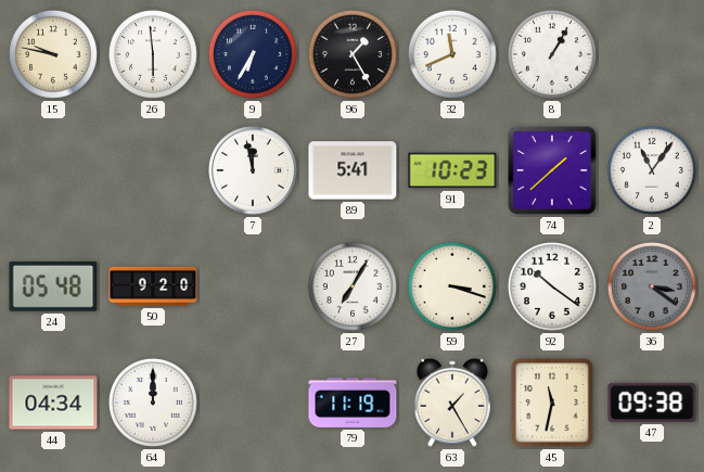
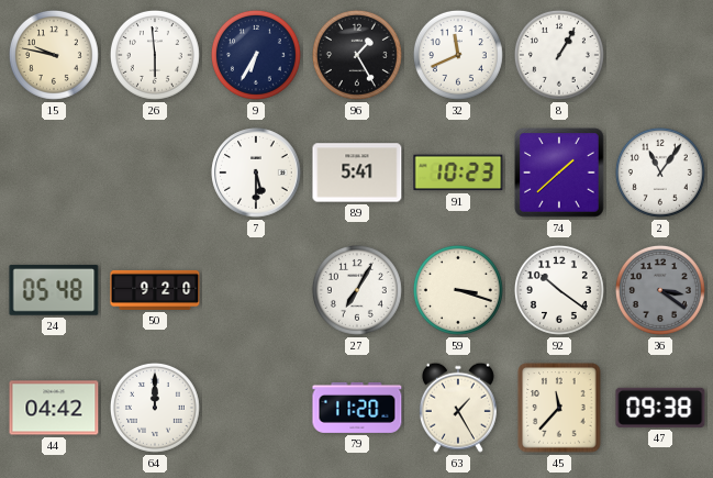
7: 11:58 -> 5:30 (256, 173)
44: 04:34 -> 04:42 (54, 408)
79: 11:19 -> 11:20 (357, 408)
45: 11:32 -> 11:37 (559, 408)
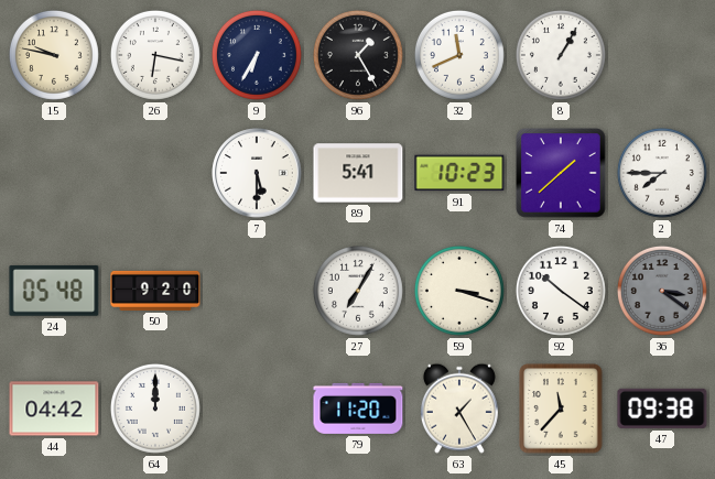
26: 5:59 -> 6:17 (155, 55)
2: 11:06 -> 7:45 (662, 173)
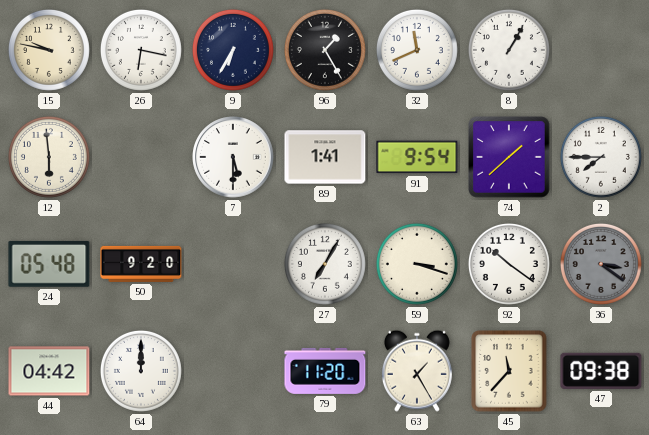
12: none -> 5:59 (49, 157)
89: 5:41 -> 1:41 (325, 157)
91: 10:23 -> 9:54 (417, 157)
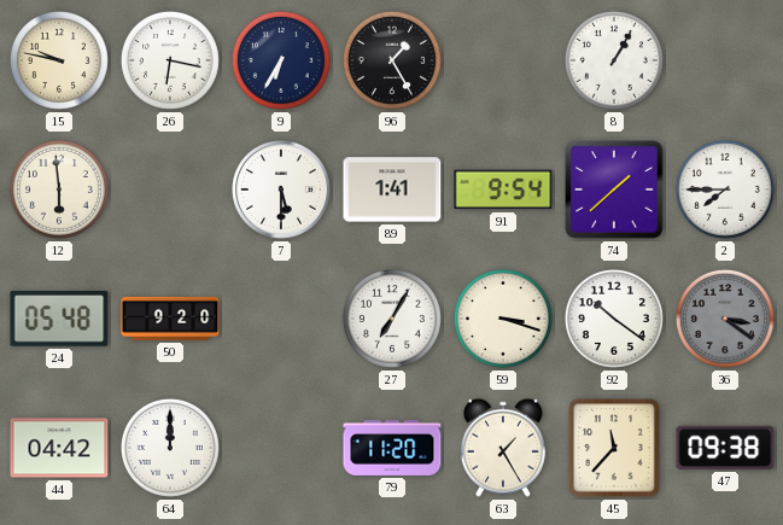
32: 11:41 -> none (417, 50)
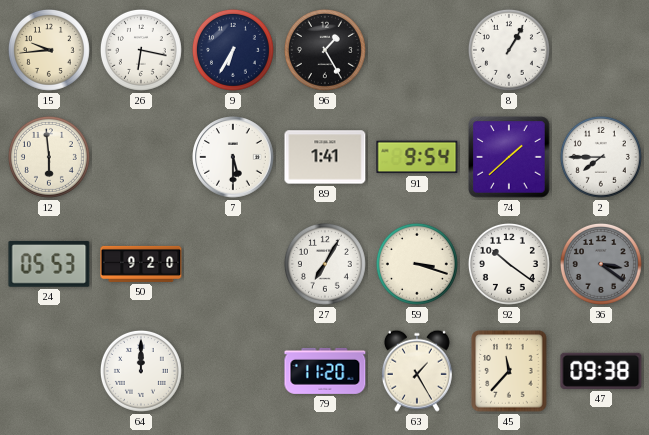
15: 9:47 -> 9:44 (49, 50)
24: 05:48 -> 05:53 (49, 264)
44: 04:42 -> none (59, 448)
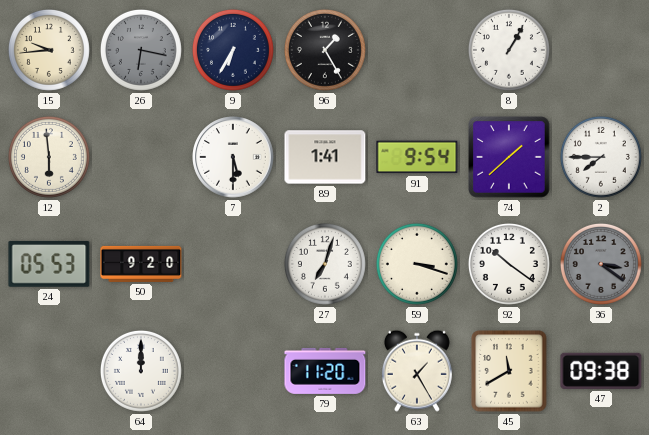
26 dial: white -> grey (141, 50)
27: 7:05 -> 7:03 (325, 264)
45: 11:37 -> 11:40 (509, 371)
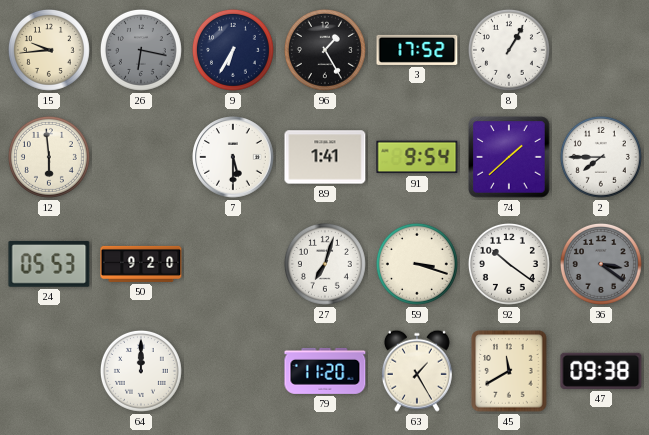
3: none -> 17:52 (417, 50)
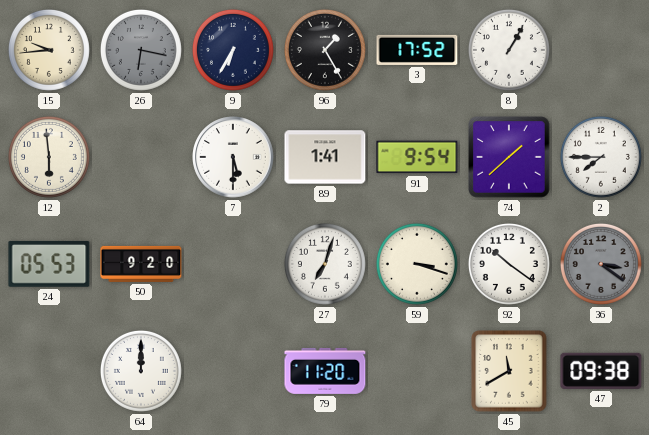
63: 1:25 -> none (417, 371)
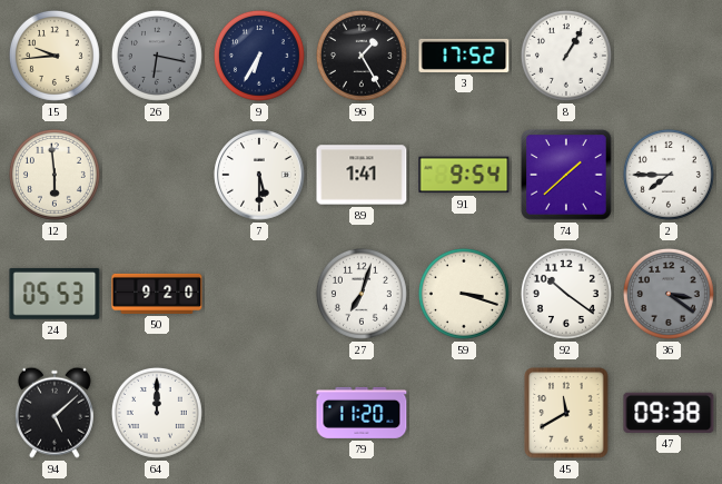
94: none -> 5:08 (55, 413)
